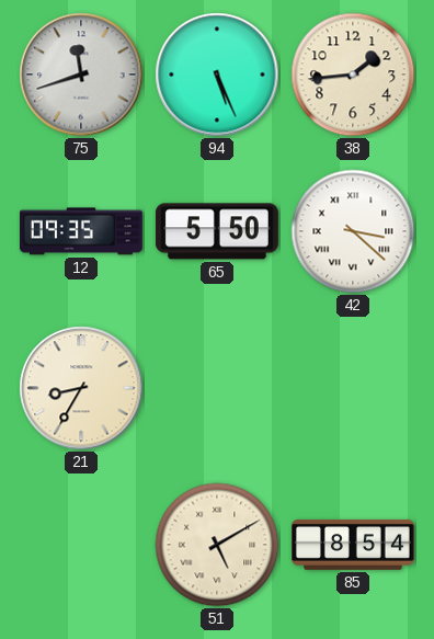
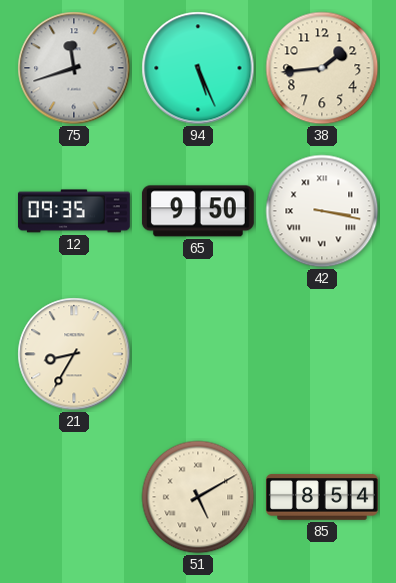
65: 5:50 -> 9:50 (198, 211)
42: 3:22 -> 3:17 (322, 211)
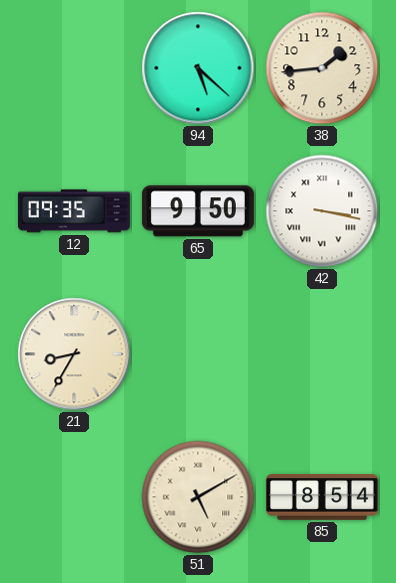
75: 11:42 -> none (74, 68)
94: 5:26 -> 5:22 (198, 68)
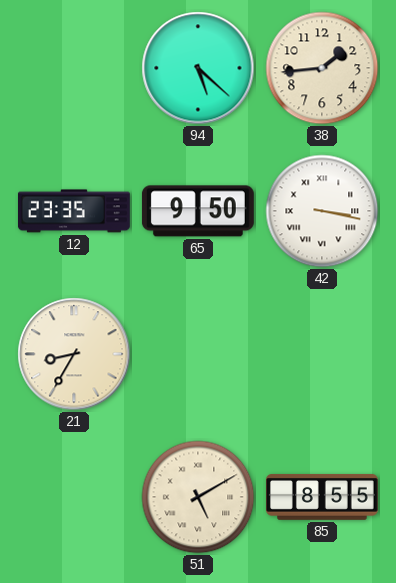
12: 09:35 -> 23:35 (74, 211)
85: 8:54 -> 8:55 (322, 497)
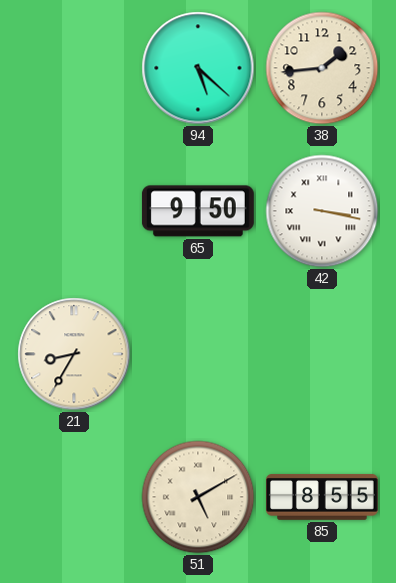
12: 23:35 -> none (74, 211)
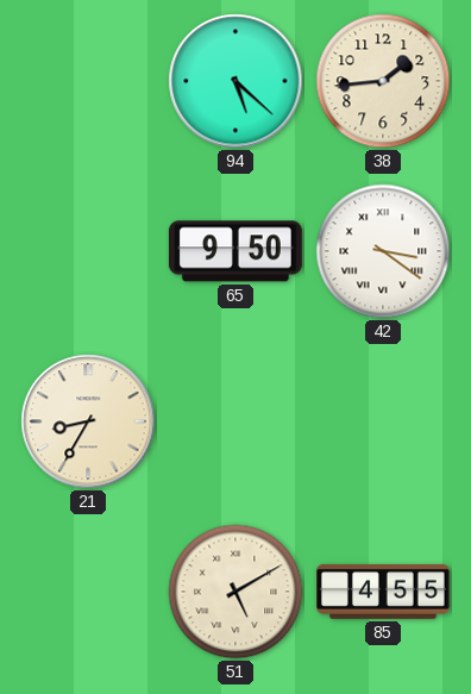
42: 3:17 -> 3:21 (383, 251)
85: 8:55 -> 4:55 (383, 592)
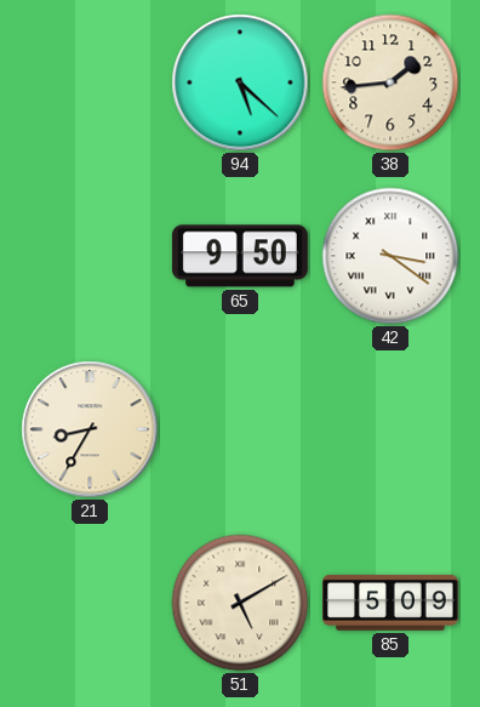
85: 4:55 -> 5:09 (390, 603)
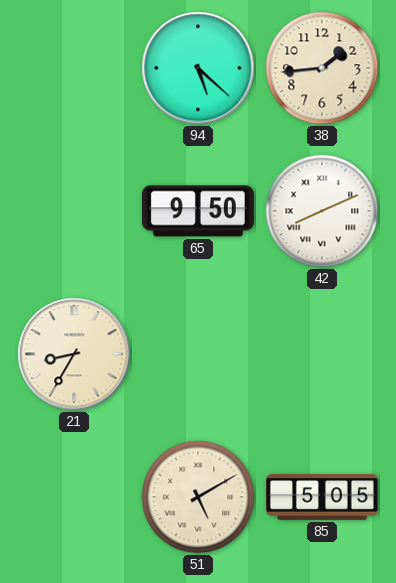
42: 3:21 -> 8:11 (322, 211)
85: 5:09 -> 5:05 (322, 497)
